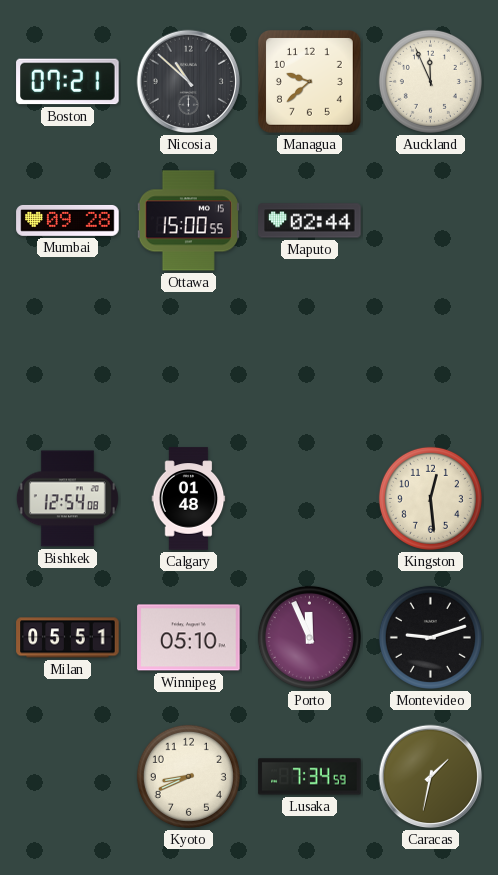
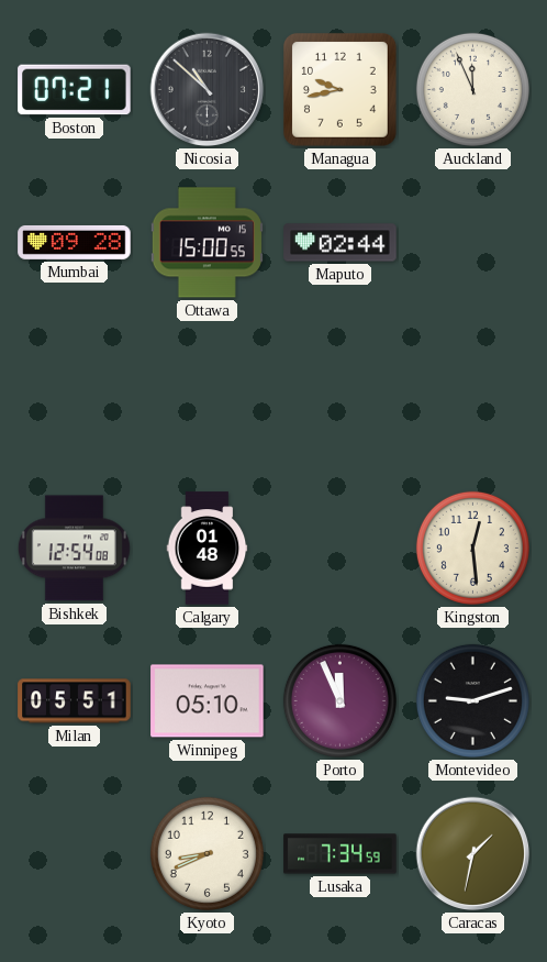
Managua: 9:38 -> 9:43 (339, 89)
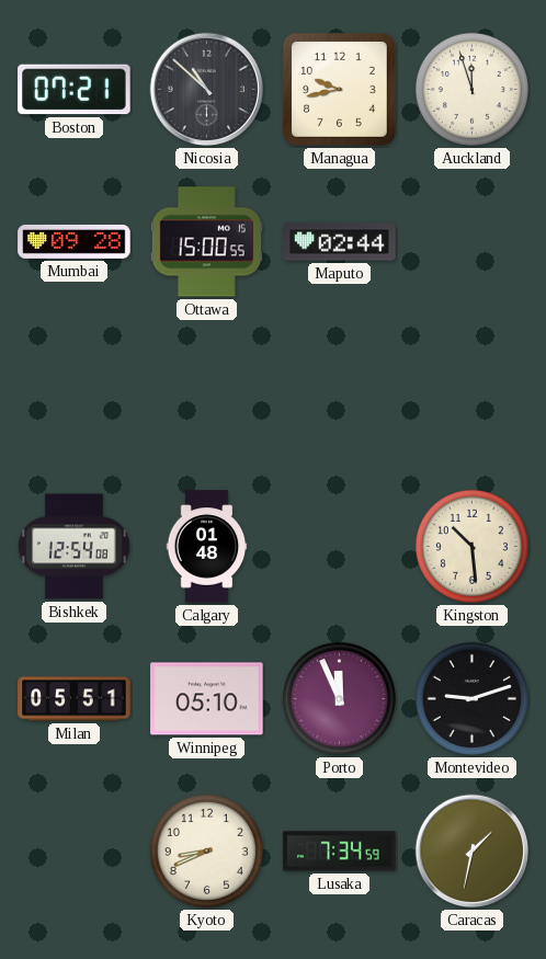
Auckland: 11:56 -> 11:57 (471, 89)
Kingston: 12:29 -> 10:29 (471, 546)
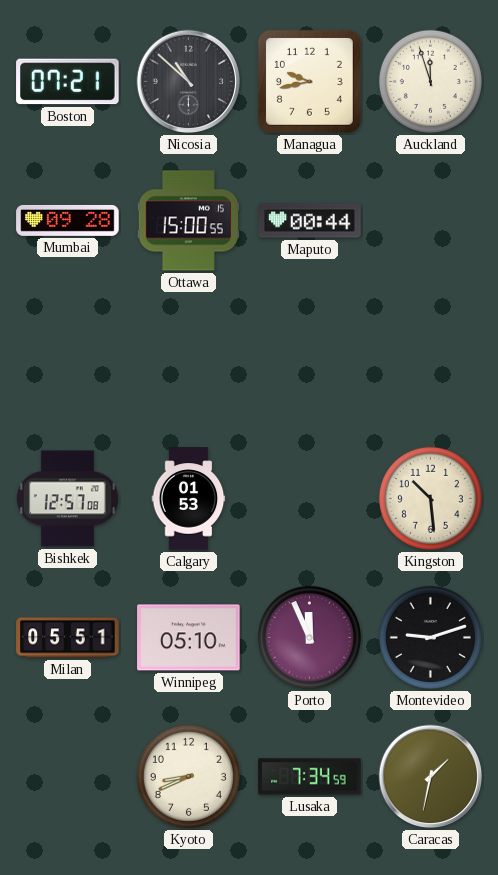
Maputo: 02:44 -> 00:44 (310, 221)
Bishkek: 12:54 -> 12:57 (67, 499)
Calgary: 01:48 -> 01:53 (189, 499)
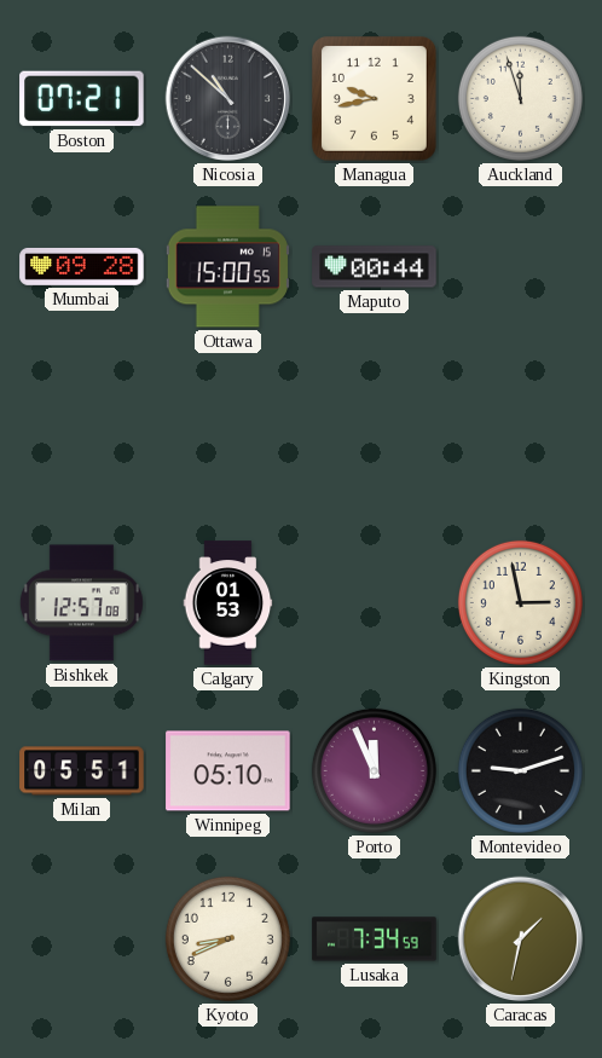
Kingston: 10:29 -> 2:58 (520, 602)
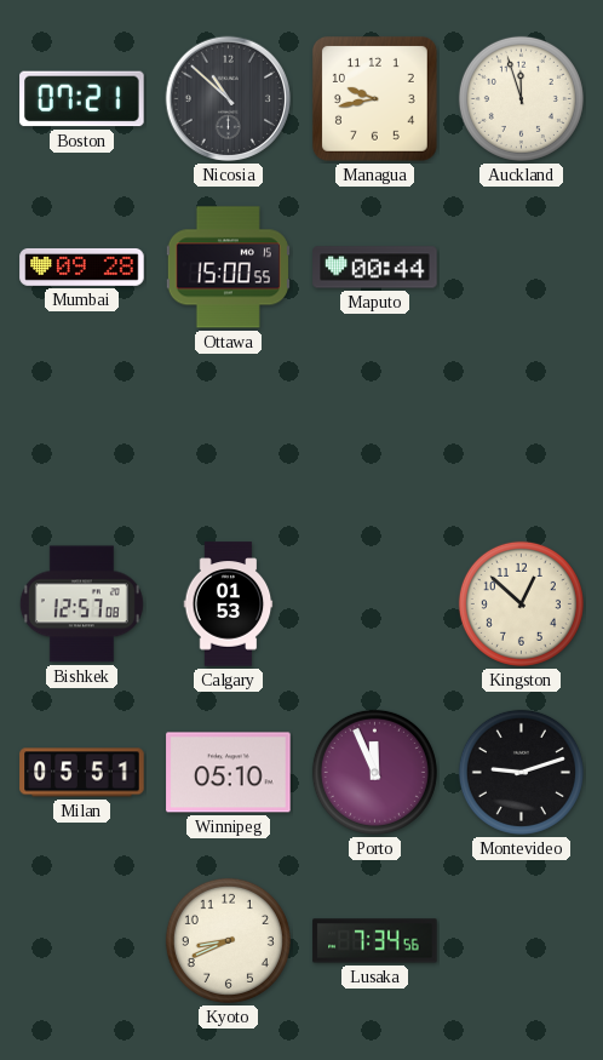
Kingston: 2:58 -> 12:52 (521, 603)
Lusaka: 7:34:59 -> 7:34:56 (375, 941)
Caracas: 1:32 -> none (521, 940)
